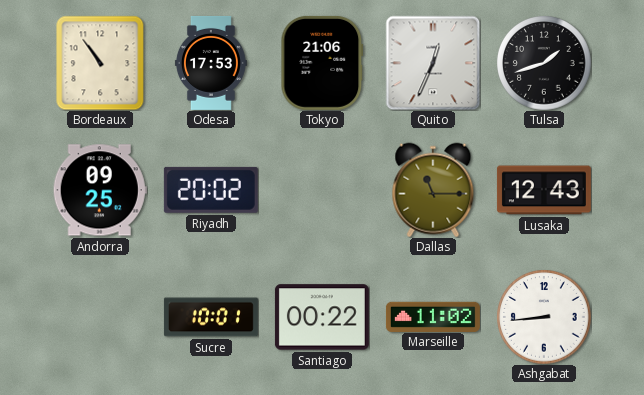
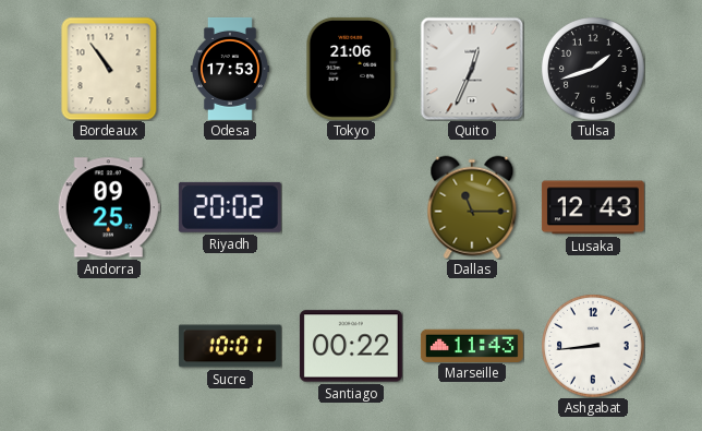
Marseille: 11:02 -> 11:43 (472, 345)
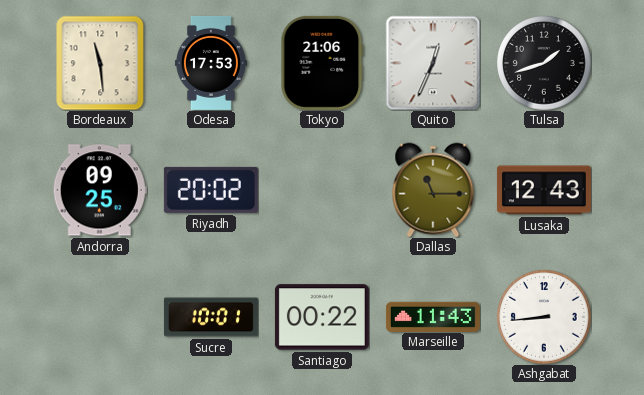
Bordeaux: 10:54 -> 11:29 (100, 63)
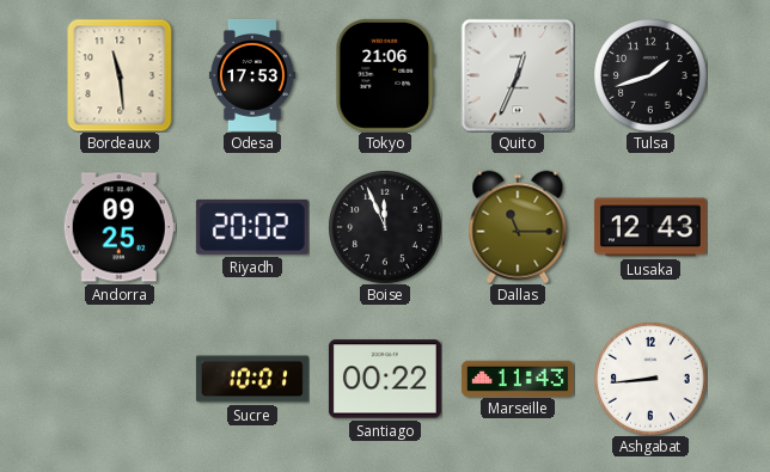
Boise: none -> 11:56 (385, 227)
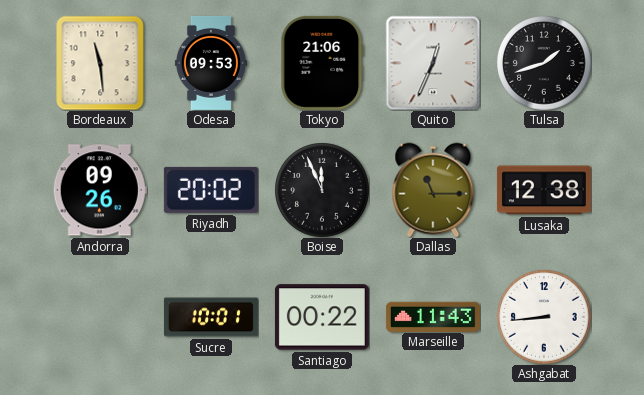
Odesa: 17:53 -> 09:53 (211, 63)
Andorra: 09:25 -> 09:26 (100, 190)
Lusaka: 12:43 -> 12:38 (544, 190)
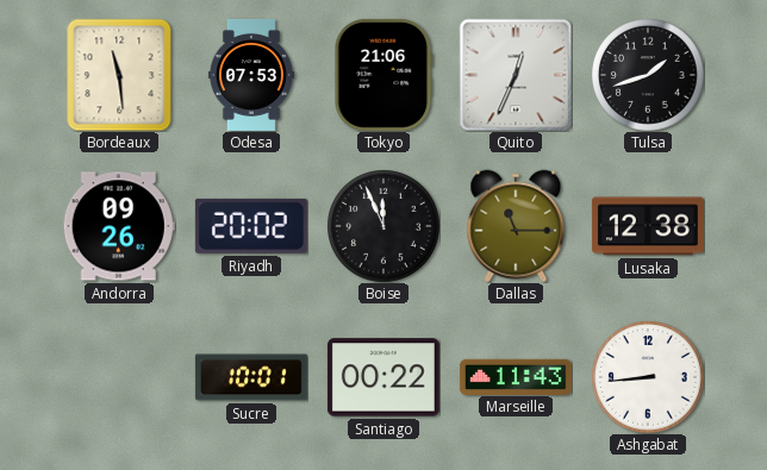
Odesa: 09:53 -> 07:53 (251, 75)
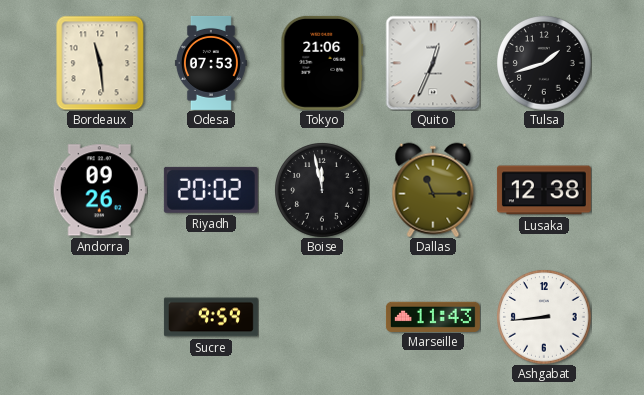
Boise: 11:56 -> 11:58 (322, 190)
Sucre: 10:01 -> 9:59 (211, 317)
Santiago: 00:22 -> none (383, 377)
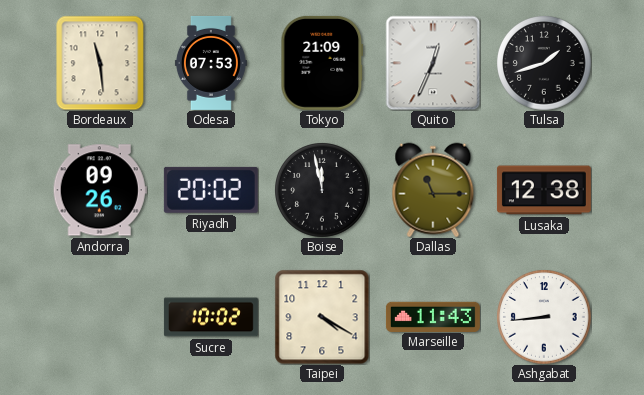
Tokyo: 21:06 -> 21:09 (322, 63)
Sucre: 9:59 -> 10:02 (211, 317)
Taipei: none -> 4:20 (322, 317)
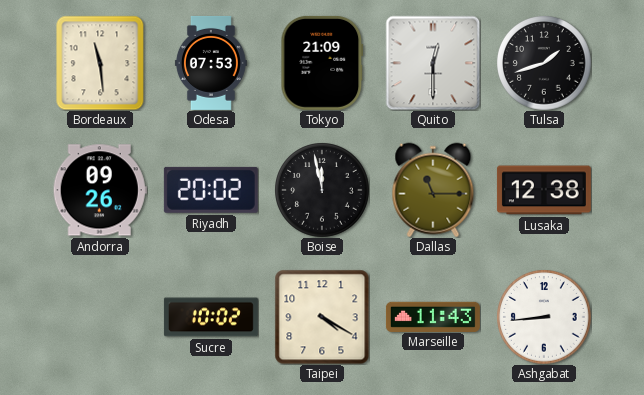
Quito: 12:34 -> 12:30 (433, 63)
